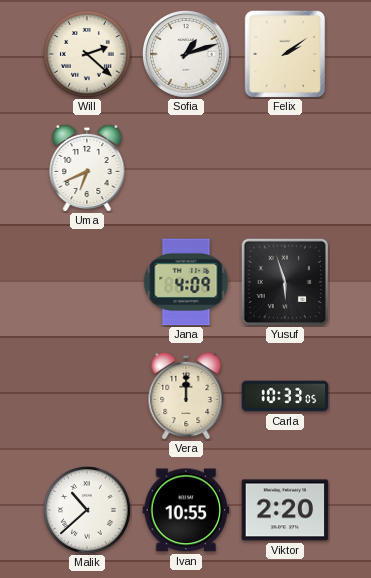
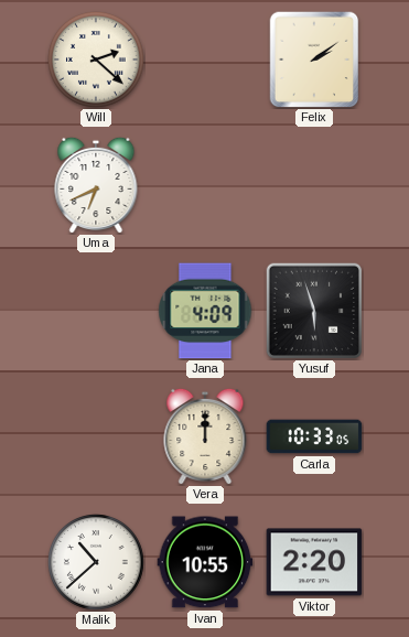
Sofia: 1:12 -> none (186, 54)
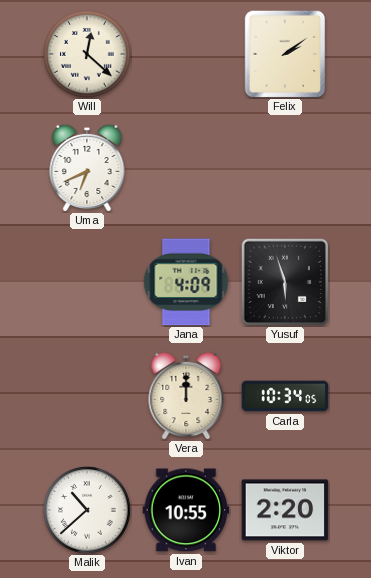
Will: 2:22 -> 12:22 (88, 55)
Carla: 10:33 -> 10:34 (285, 396)
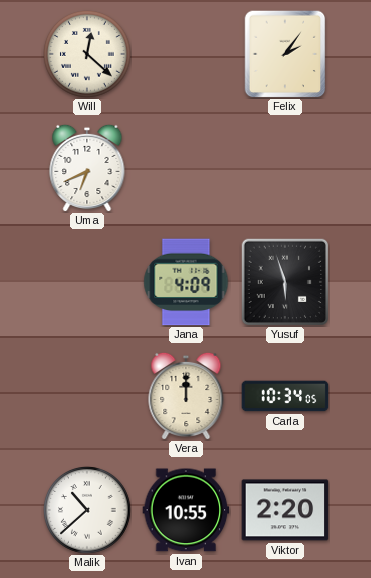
Felix: 2:09 -> 2:06 (285, 54)
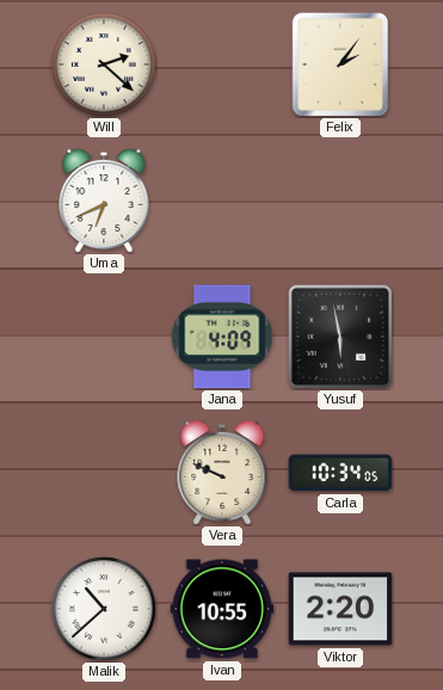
Will: 12:22 -> 2:22 (105, 66)
Yusuf: 5:57 -> 5:58 (339, 335)
Vera: 12:00 -> 9:49 (222, 473)
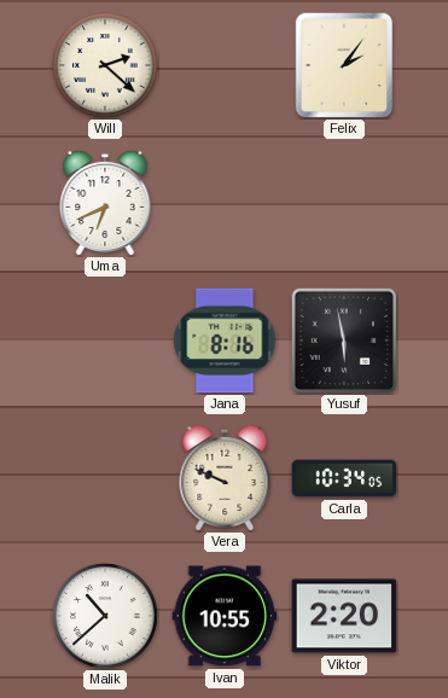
Jana: 4:09 -> 8:16 (225, 341)
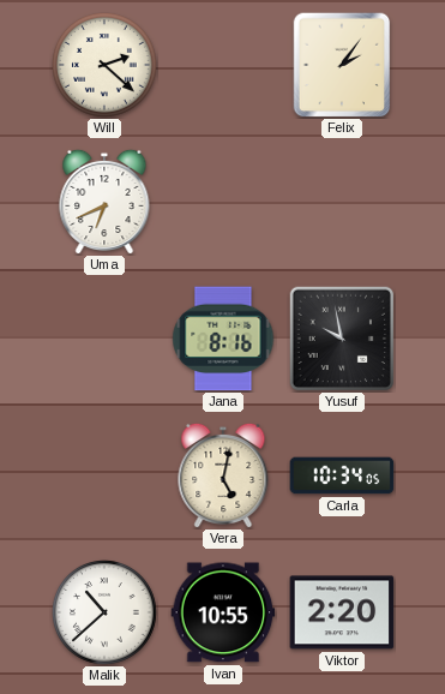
Yusuf: 5:58 -> 9:58 (341, 337)
Vera: 9:49 -> 5:02 (223, 475)
